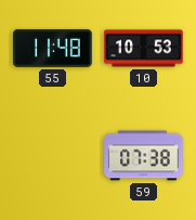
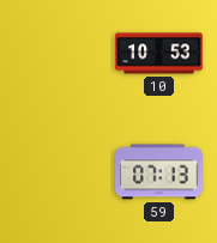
55: 11:48 -> none (53, 48)
59: 07:38 -> 07:13 (159, 172)
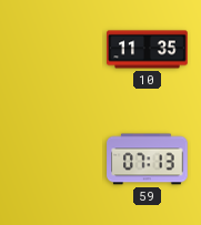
10: 10:53 -> 11:35 (148, 50)
